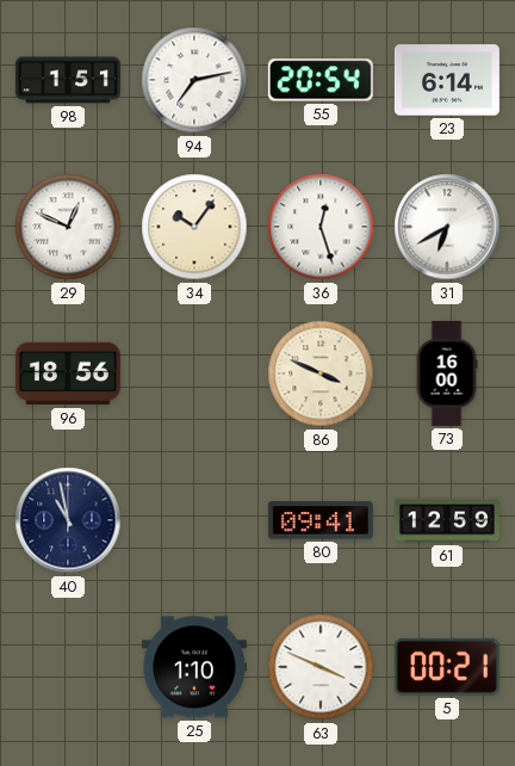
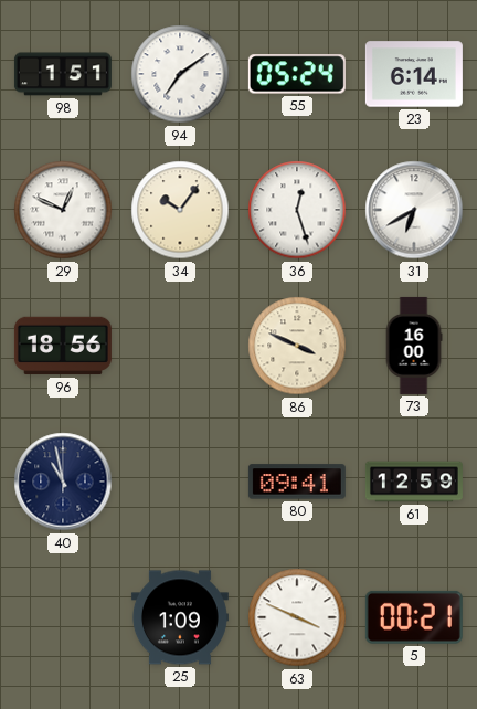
94: 7:13 -> 7:09 (180, 74)
55: 20:54 -> 05:24 (297, 74)
25: 1:10 -> 1:09 (180, 617)
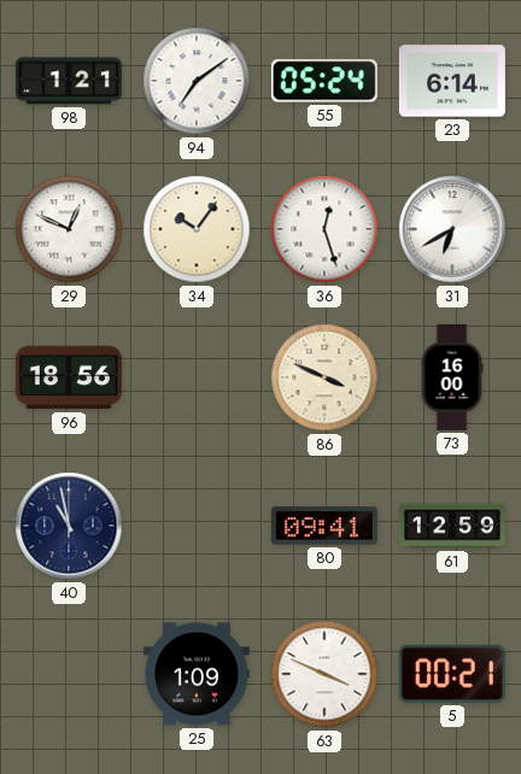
98: 1:51 -> 1:21 (69, 81)
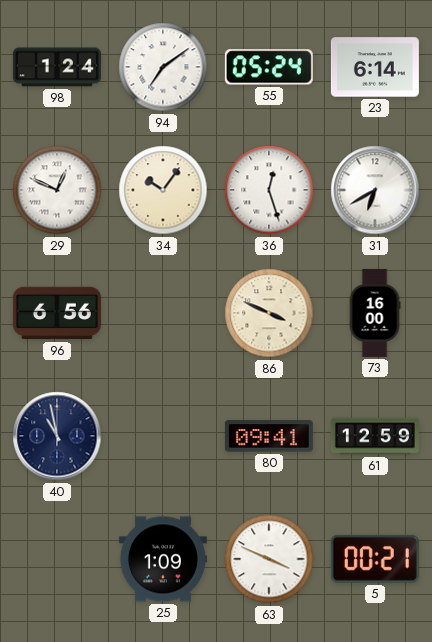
98: 1:21 -> 1:24 (57, 67)
96: 18:56 -> 6:56 (57, 313)
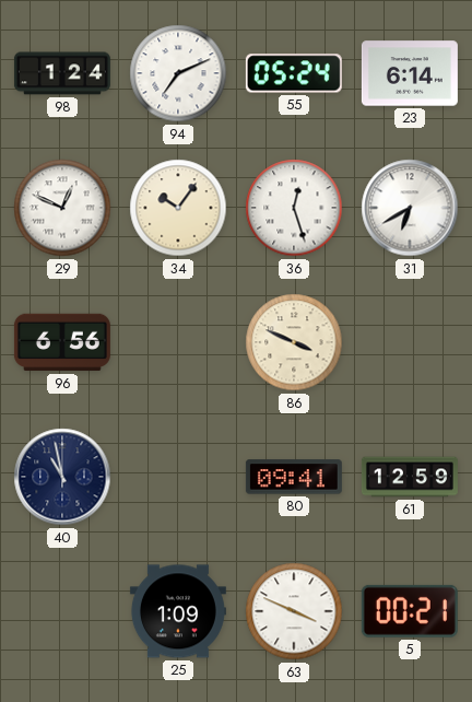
94: 7:09 -> 7:11 (178, 73)
73: 16:00 -> none (375, 313)
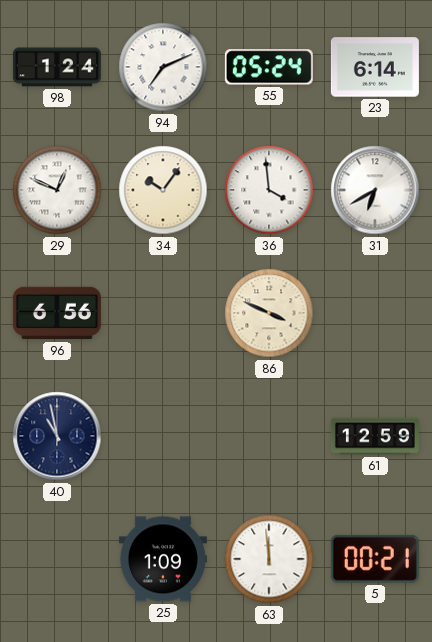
36: 12:27 -> 3:59 (269, 190)
80: 09:41 -> none (294, 477)
63: 3:49 -> 11:59 (269, 559)
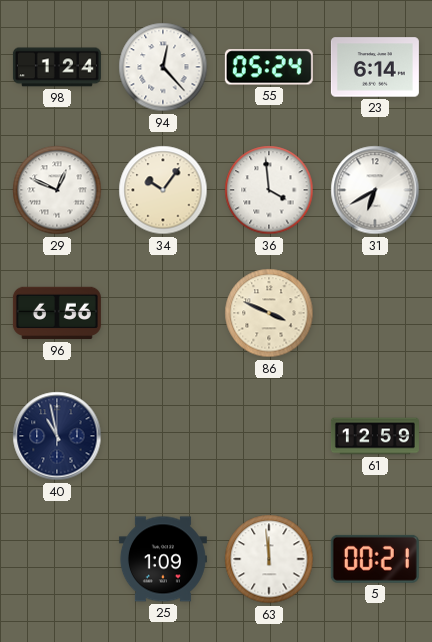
94: 7:11 -> 12:23 (163, 67)
